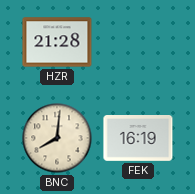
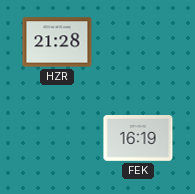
BNC: 8:01 -> none (57, 138)
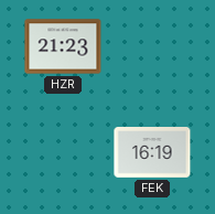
HZR: 21:28 -> 21:23 (63, 46)
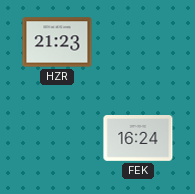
FEK: 16:19 -> 16:24 (138, 139)
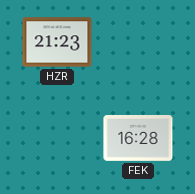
FEK: 16:24 -> 16:28 (138, 139)
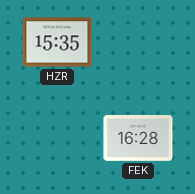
HZR: 21:23 -> 15:35 (57, 42)
